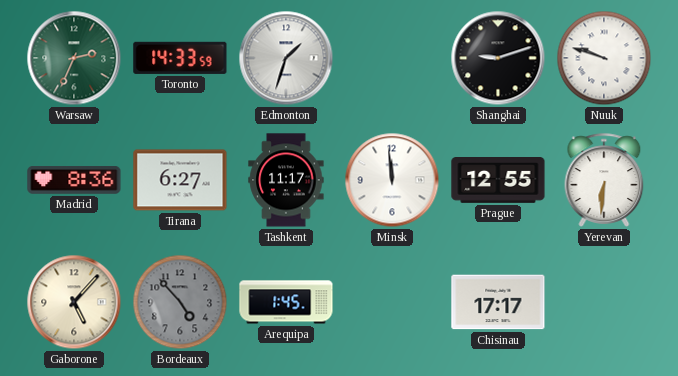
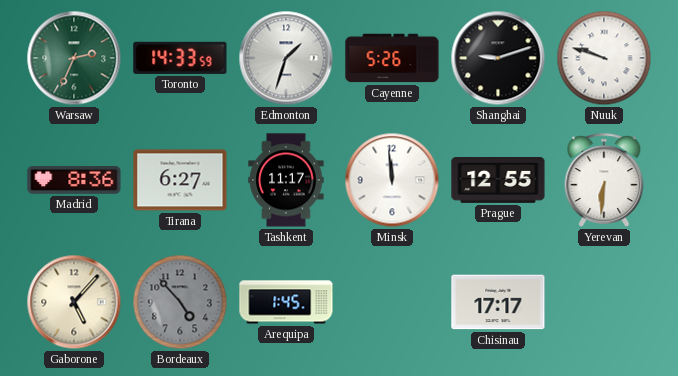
Cayenne: none -> 5:26 (392, 58)
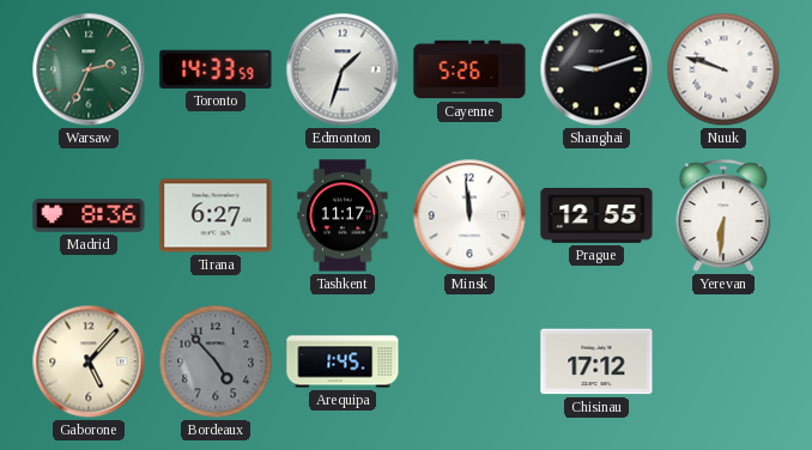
Chisinau: 17:17 -> 17:12 (596, 361)
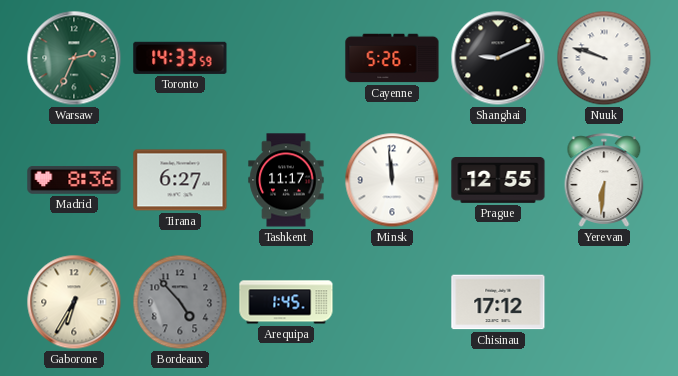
Edmonton: 1:33 -> none (343, 69)
Shanghai: 9:12 -> 9:11 (498, 58)
Gaborone: 5:07 -> 6:35 (74, 302)
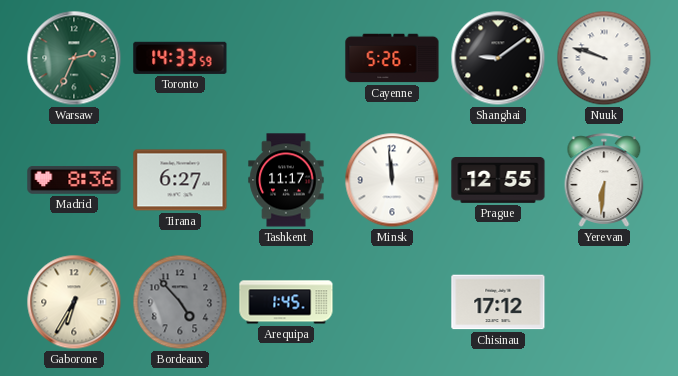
Shanghai: 9:11 -> 9:09 (498, 58)
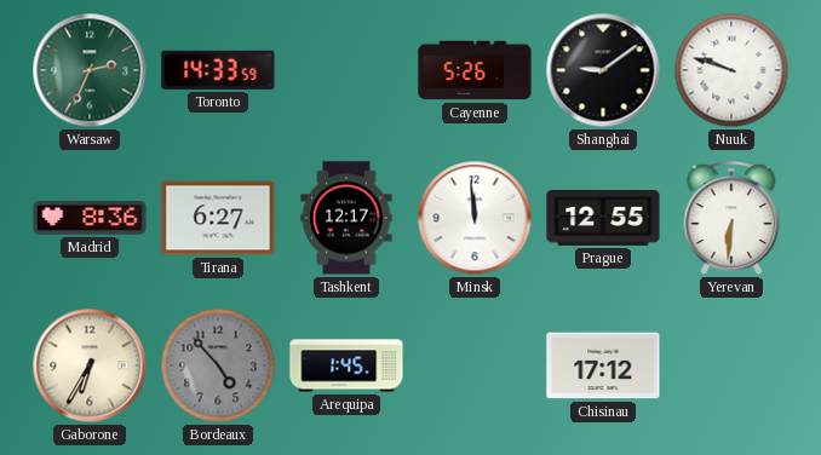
Tashkent: 11:17 -> 12:17 (346, 218)
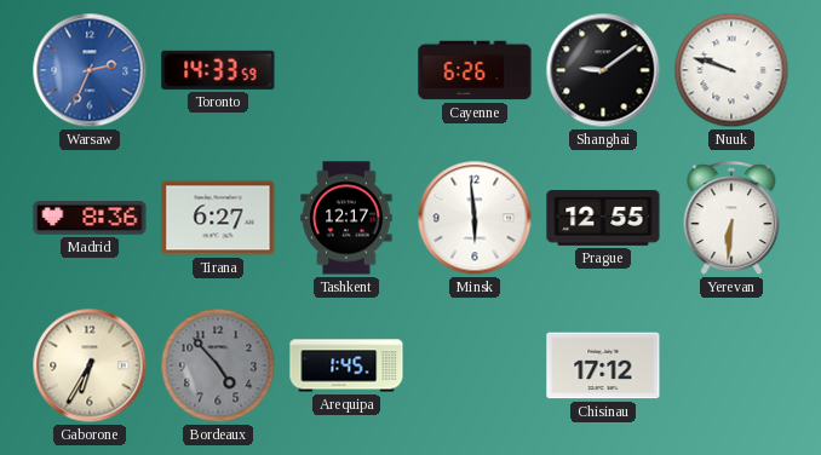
Warsaw dial: green -> blue (90, 70)
Cayenne: 5:26 -> 6:26 (475, 70)
Minsk: 11:59 -> 5:59 (475, 218)
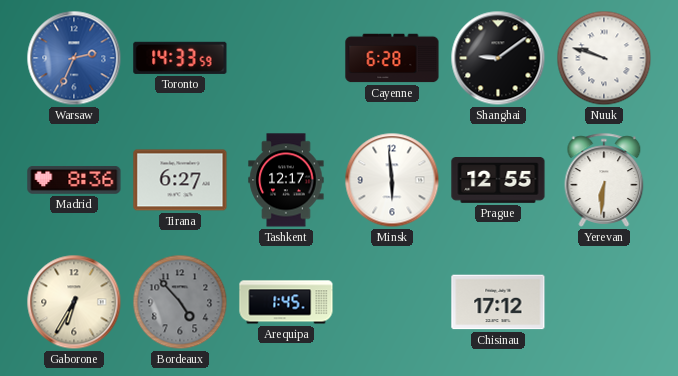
Cayenne: 6:26 -> 6:28 (392, 58)
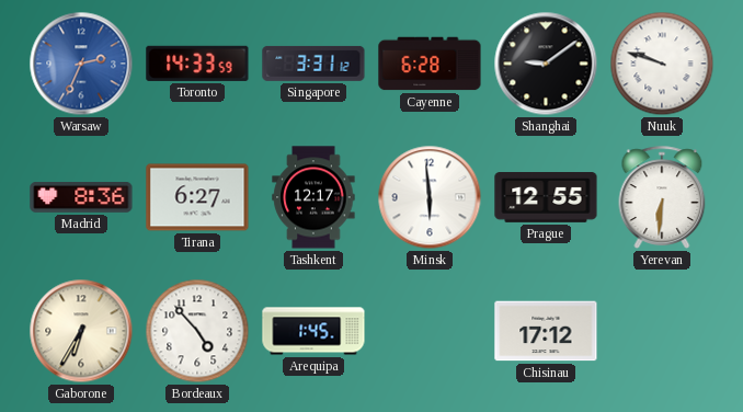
Singapore: none -> 3:31 (313, 64)
Bordeaux dial: grey -> white (197, 331)
